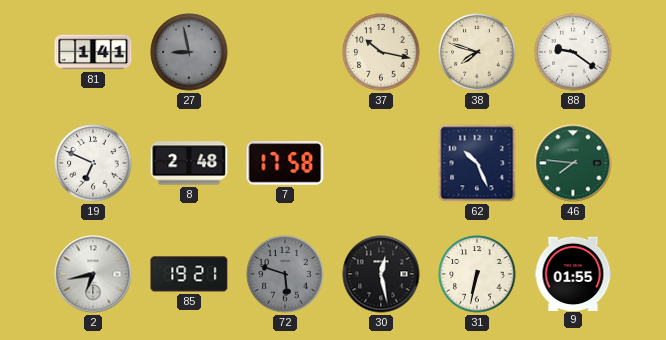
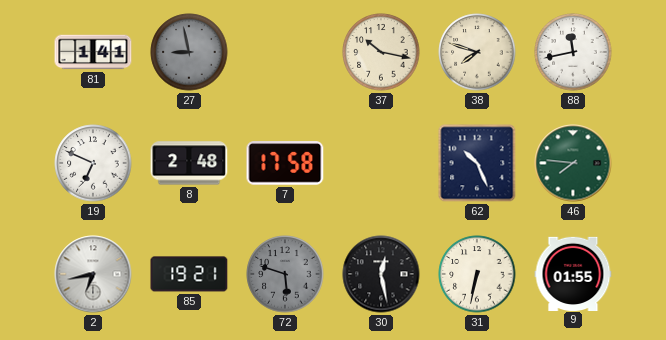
88: 9:21 -> 11:43 (573, 52)
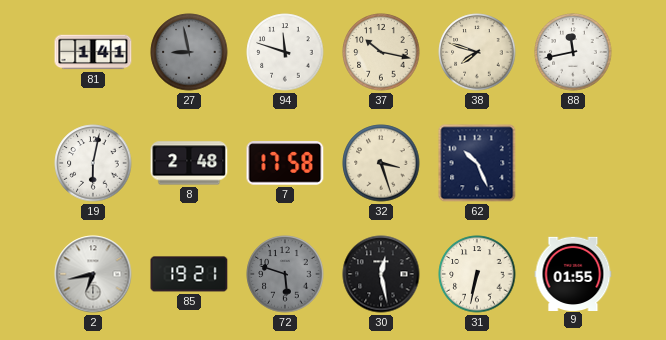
94: none -> 11:48 (285, 52)
19: 6:49 -> 6:02 (93, 163)
32: none -> 3:27 (381, 163)
46: 7:46 -> none (573, 163)
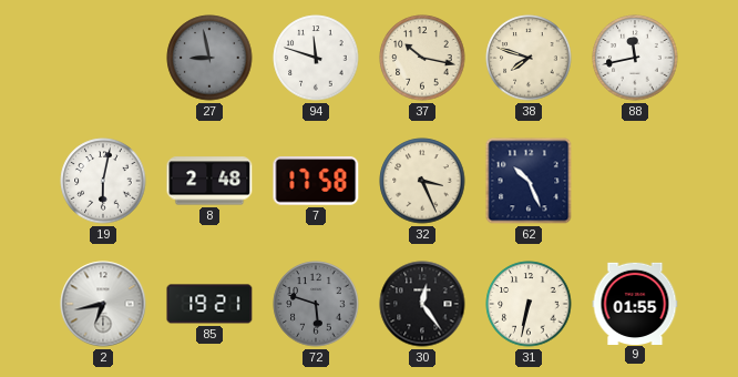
81: 1:41 -> none (93, 52)
32: 3:27 -> 3:26 (422, 181)
30: 12:28 -> 12:24 (422, 304)
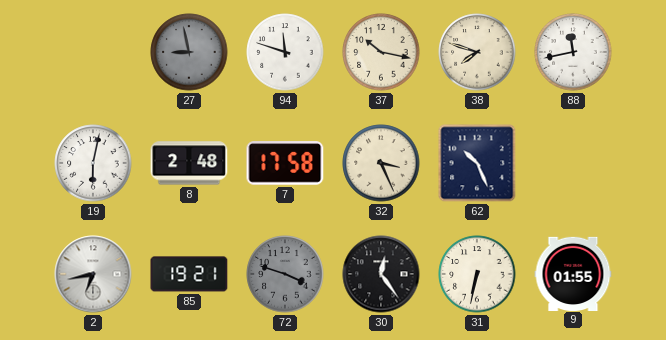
72: 5:48 -> 3:48 (285, 274)
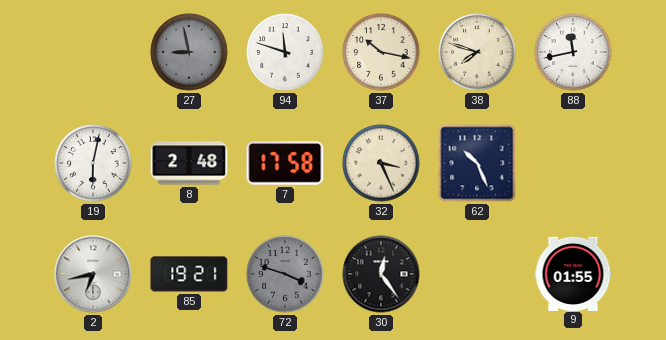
31: 6:32 -> none (477, 274)
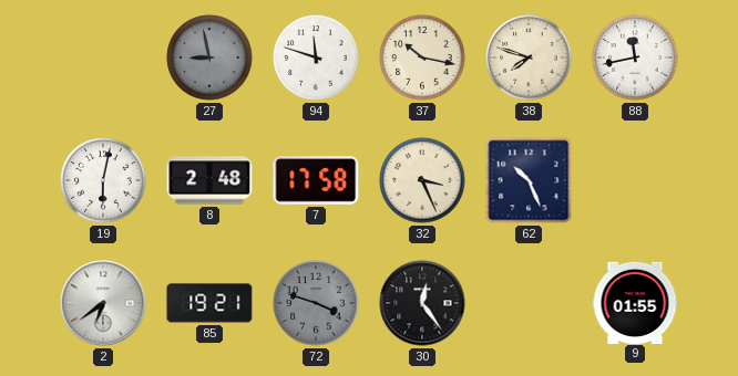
2: 6:43 -> 6:39 (103, 303)
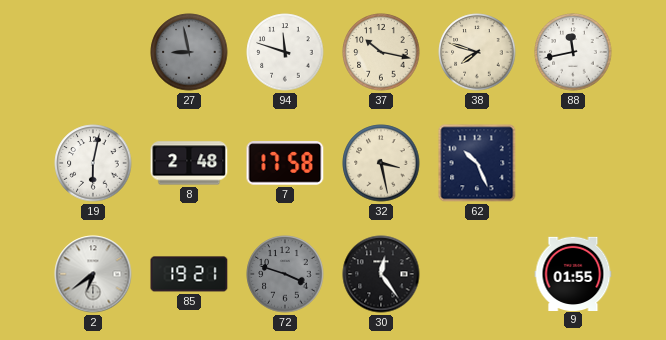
32: 3:26 -> 3:28 (381, 163)
